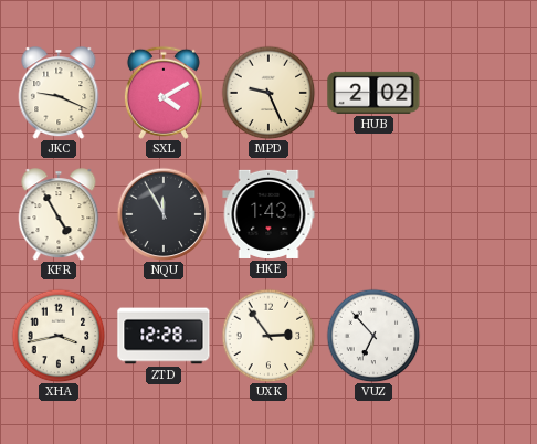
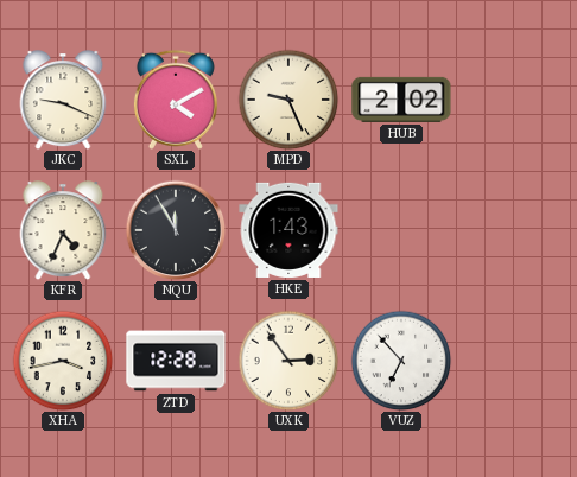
KFR: 4:55 -> 4:34 (63, 230)
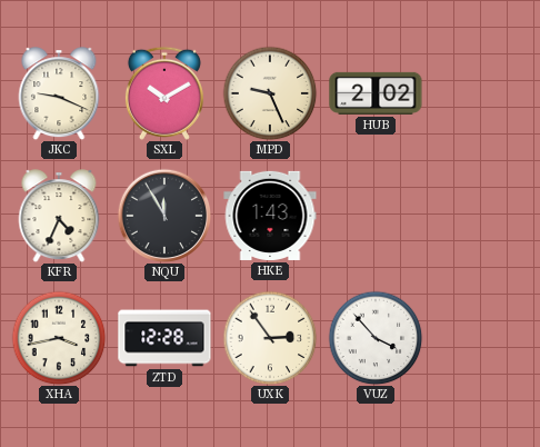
SXL: 4:10 -> 10:10 (164, 93)
VUZ: 6:53 -> 3:53 (376, 338)
